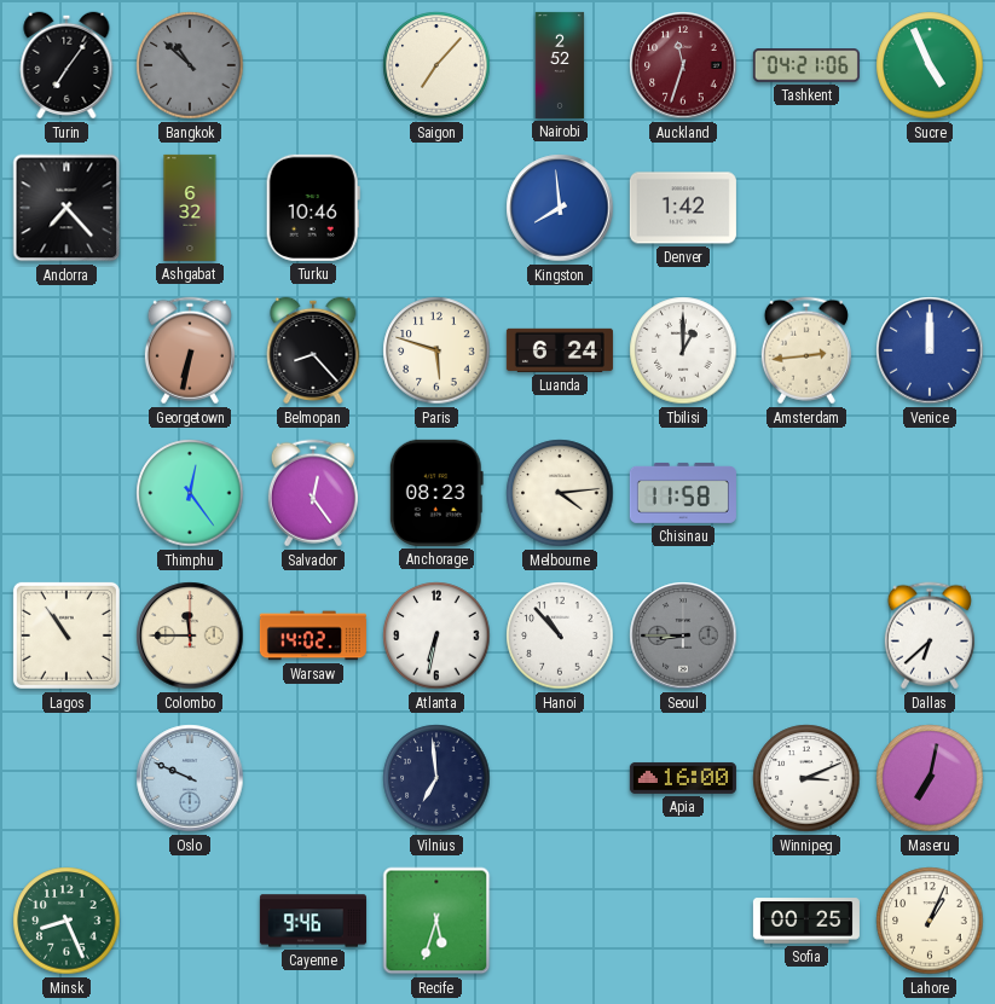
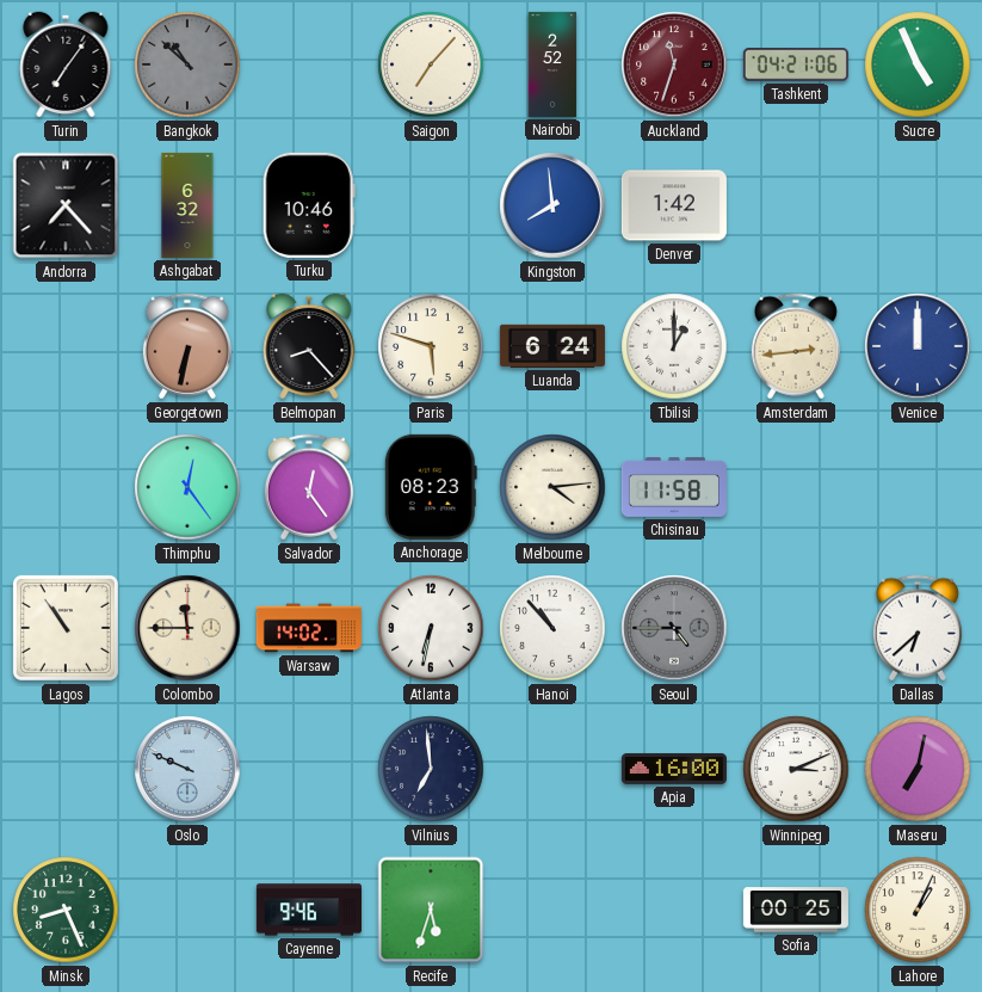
Seoul: 8:45 -> 4:45 (674, 628)
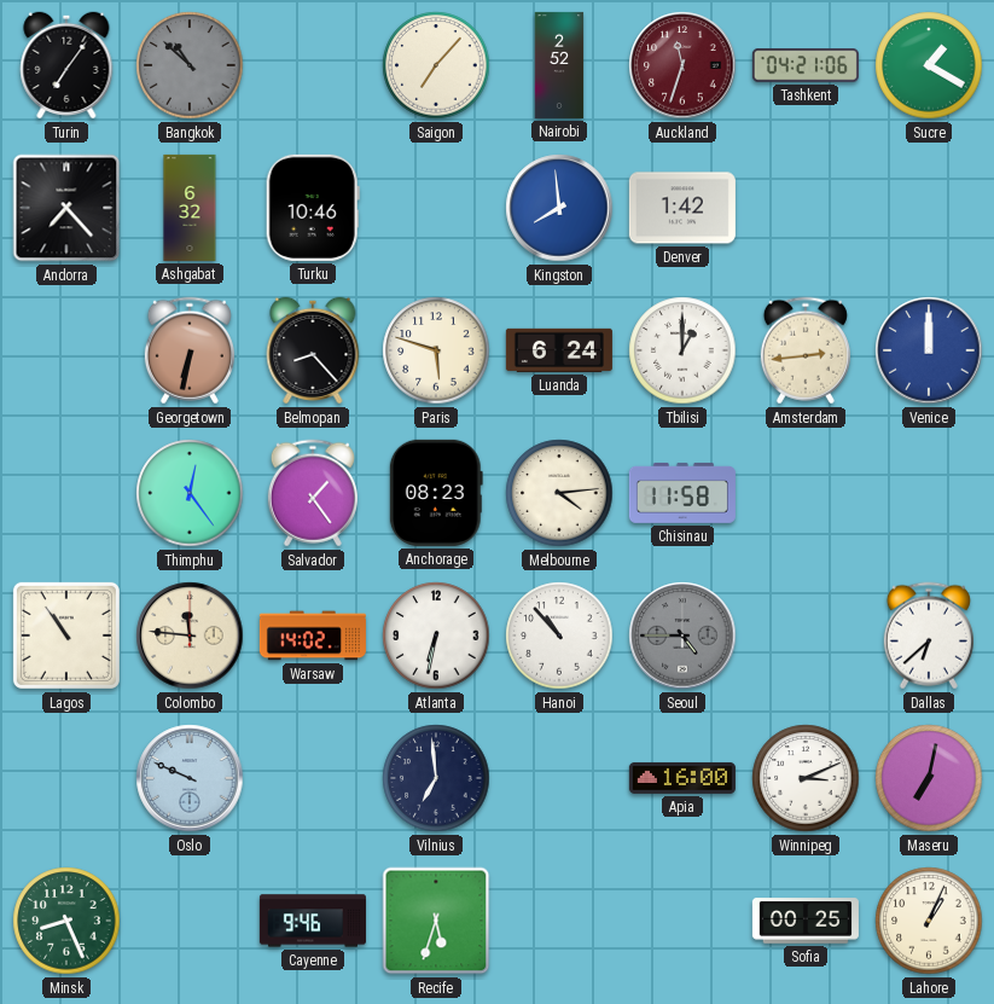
Sucre: 4:56 -> 1:20 (929, 65)
Salvador: 12:24 -> 1:24 (313, 493)
Colombo: 11:45 -> 11:46 (190, 636)
